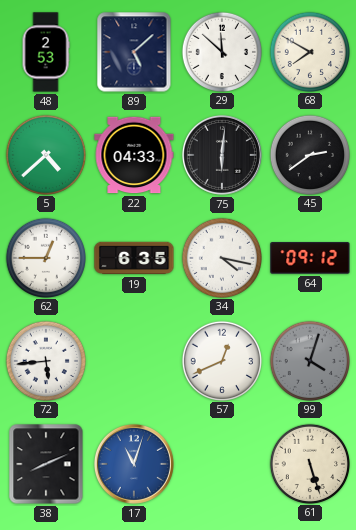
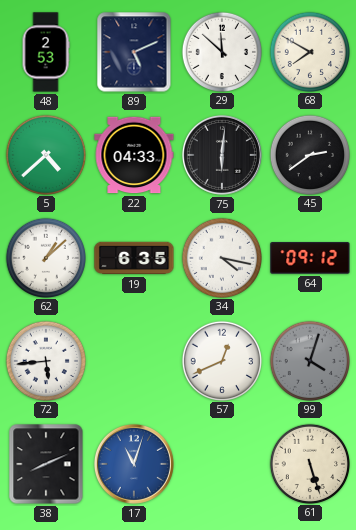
89: 5:08 -> 5:11 (134, 52)
62: 12:45 -> 1:08 (45, 257)
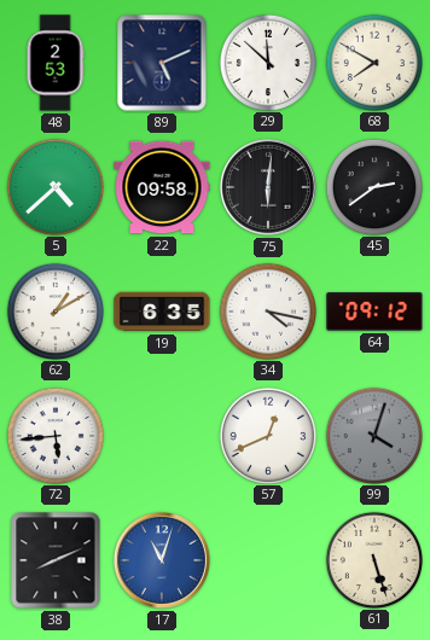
22: 04:33 -> 09:58 (162, 187)
62: 1:08 -> 1:10 (54, 310)
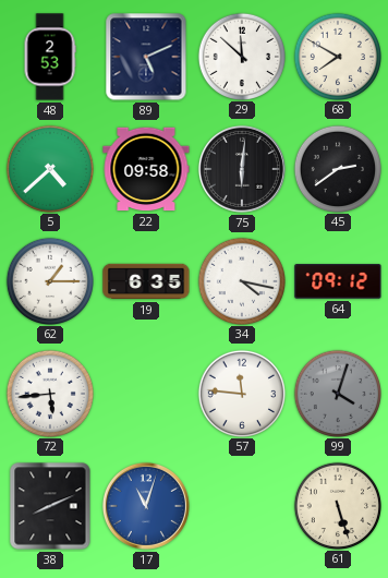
62: 1:10 -> 1:15 (49, 280)
57: 12:41 -> 11:46 (241, 393)
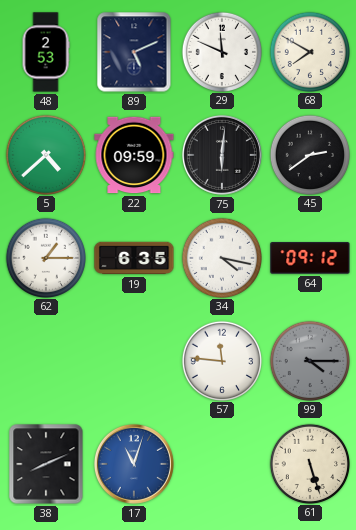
29: 11:52 -> 11:49 (221, 51)
22: 09:58 -> 09:59 (134, 155)
72: 5:44 -> none (49, 393)
99: 4:03 -> 4:15 (309, 360)
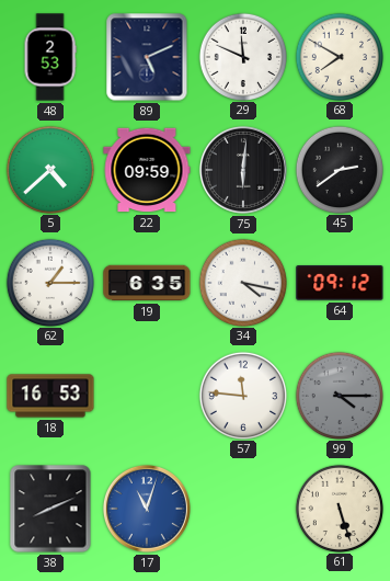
18: none -> 16:53 (50, 396)
